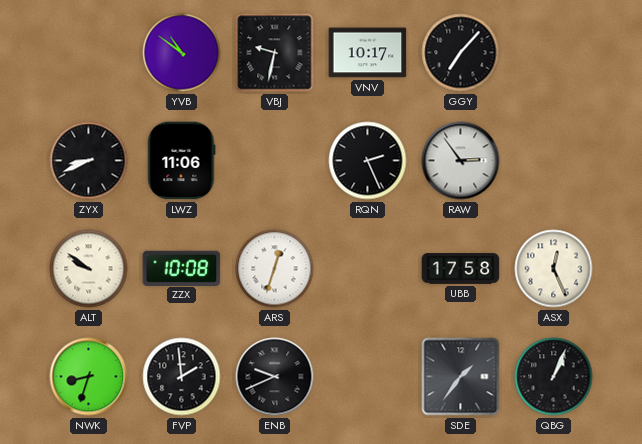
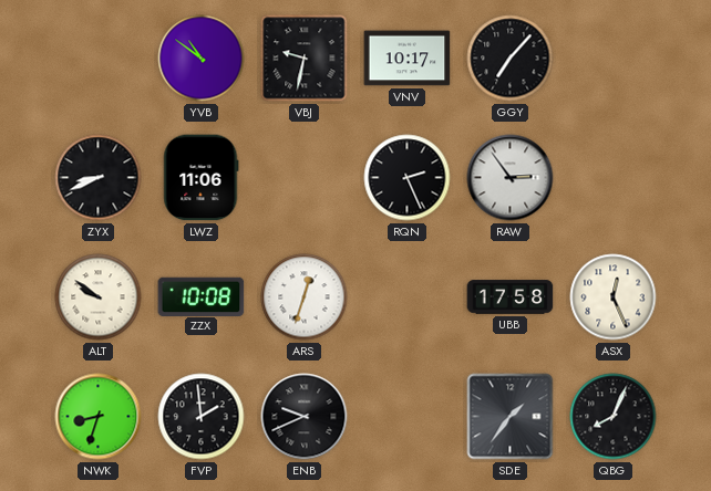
QBG: 1:04 -> 8:04 (614, 417)
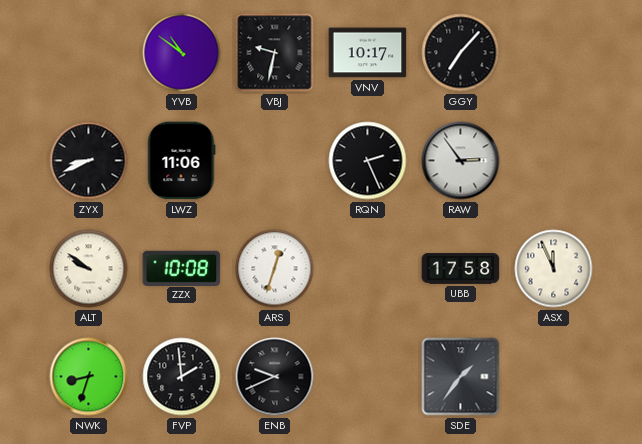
ASX: 12:26 -> 11:56 (554, 269)
QBG: 8:04 -> none (614, 417)
